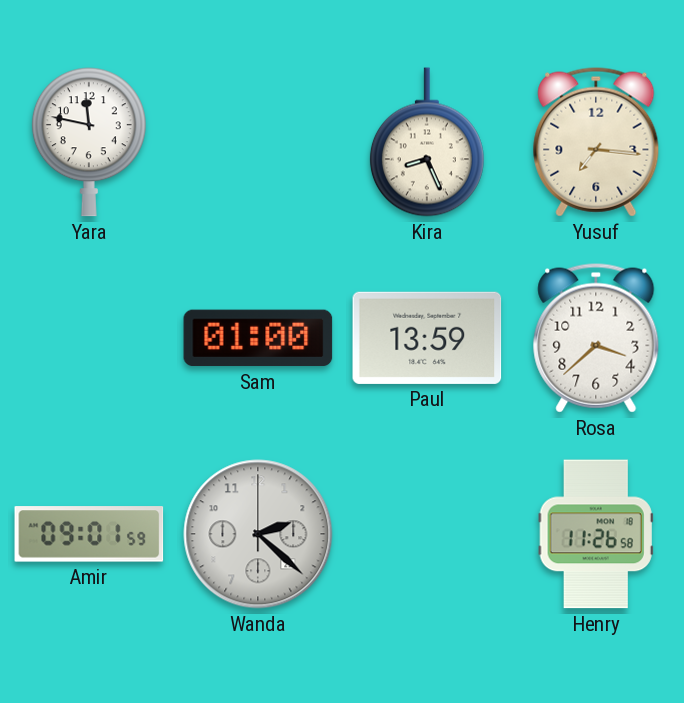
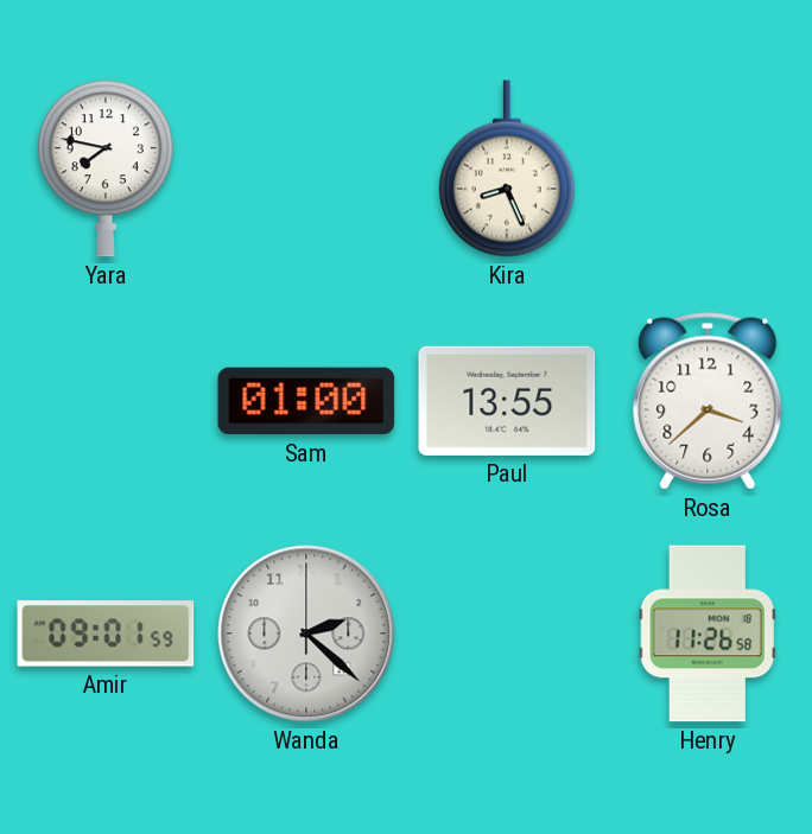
Yara: 11:47 -> 7:47 (106, 168)
Yusuf: 7:16 -> none (596, 142)
Paul: 13:59 -> 13:55 (507, 401)
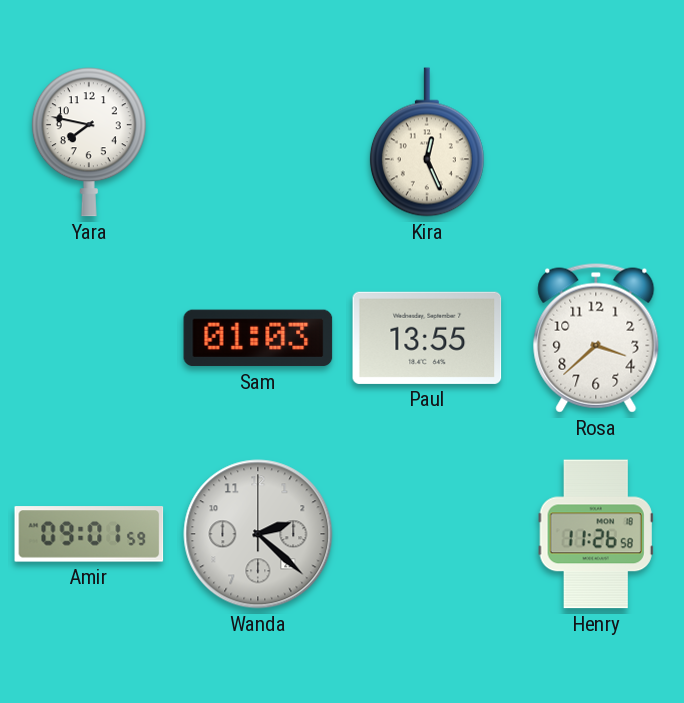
Kira: 8:26 -> 12:26 (427, 142)
Sam: 01:00 -> 01:03 (258, 338)
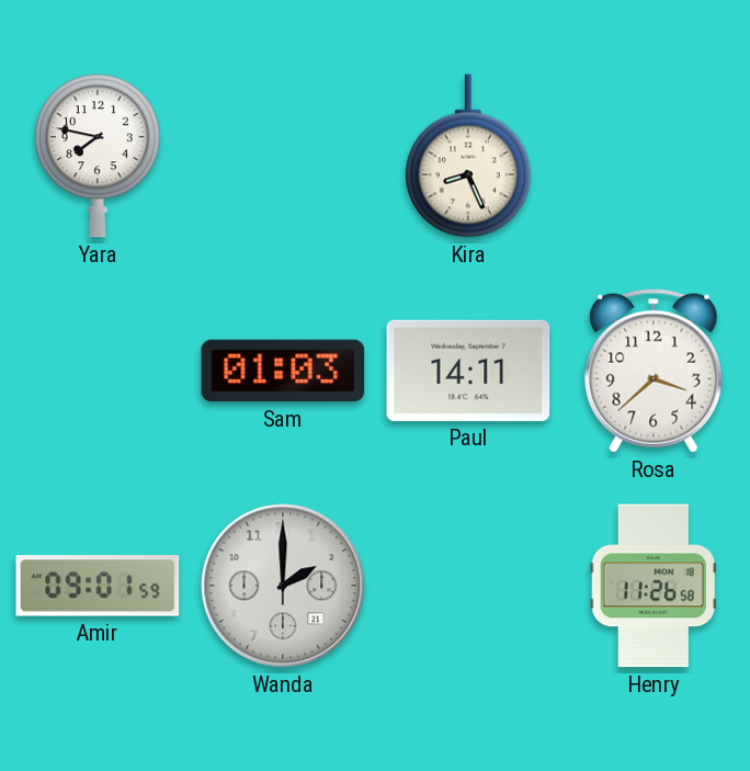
Kira: 12:26 -> 8:26 (468, 156)
Paul: 13:55 -> 14:11 (468, 371)
Wanda: 2:22 -> 2:00 (283, 586)
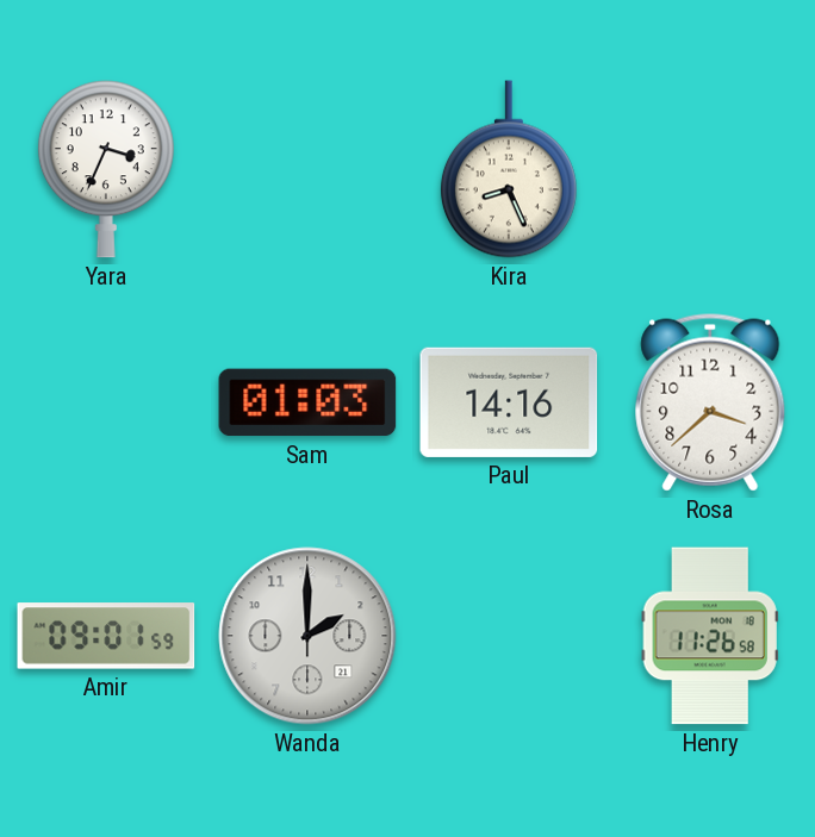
Yara: 7:47 -> 3:34 (106, 169)
Paul: 14:11 -> 14:16 (509, 402)
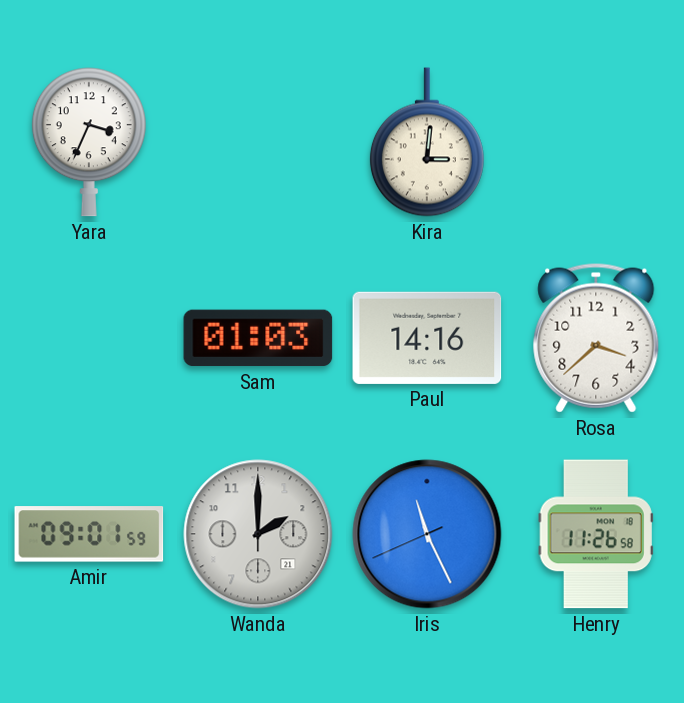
Kira: 8:26 -> 3:01 (427, 142)
Iris: none -> 11:25 (427, 534)
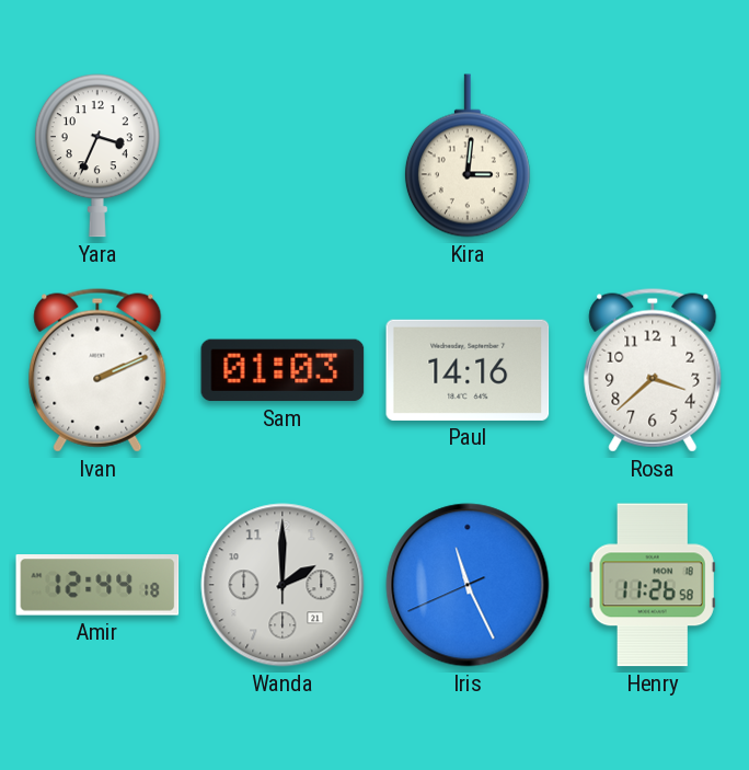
Ivan: none -> 2:11 (97, 370)
Amir: 09:01 -> 12:44 (97, 585)
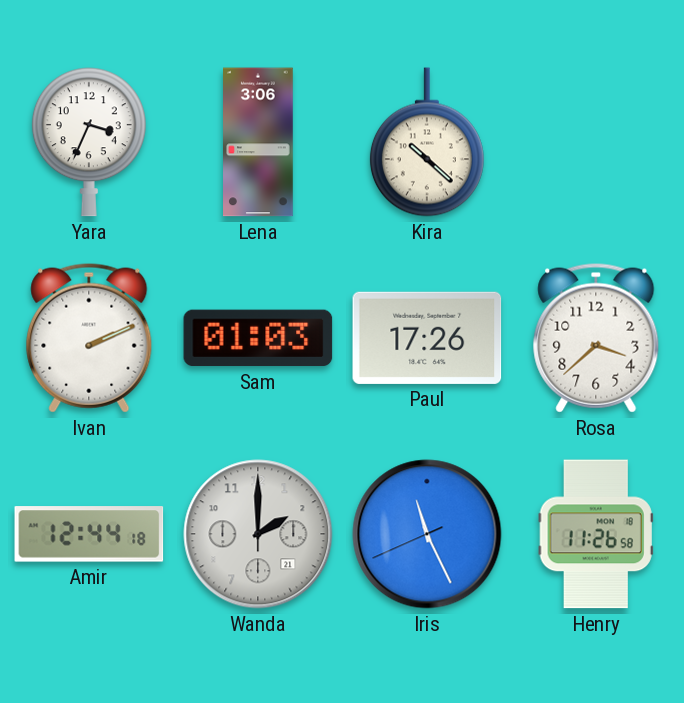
Lena: none -> 3:06 (259, 142)
Kira: 3:01 -> 10:22 (427, 142)
Paul: 14:16 -> 17:26 (427, 338)
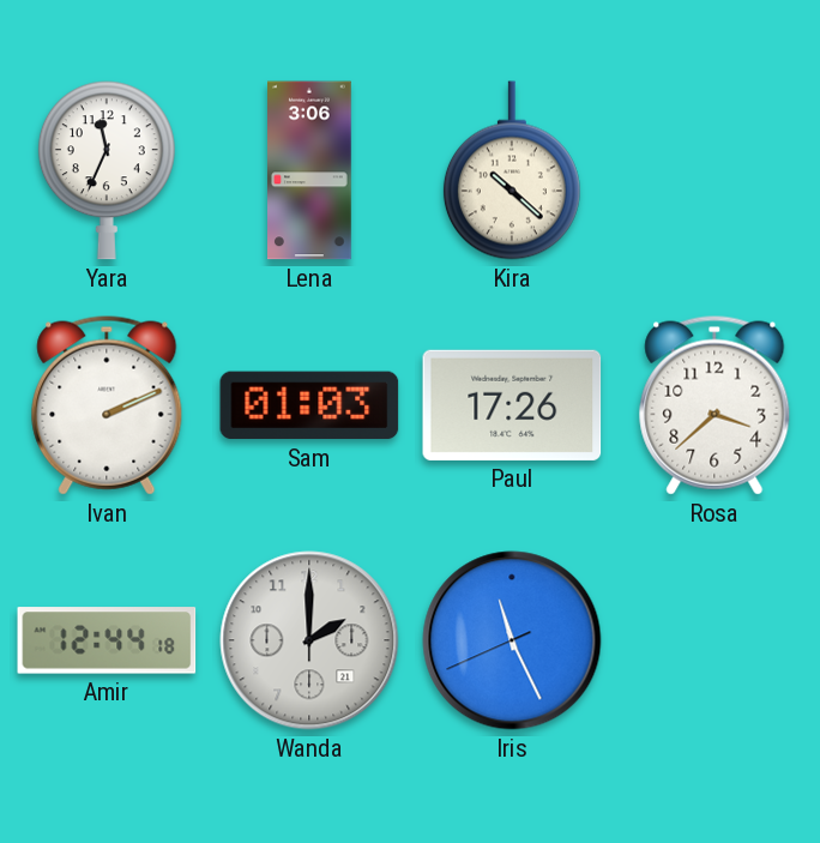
Yara: 3:34 -> 11:34 (107, 170)
Henry: 11:26 -> none (596, 534)
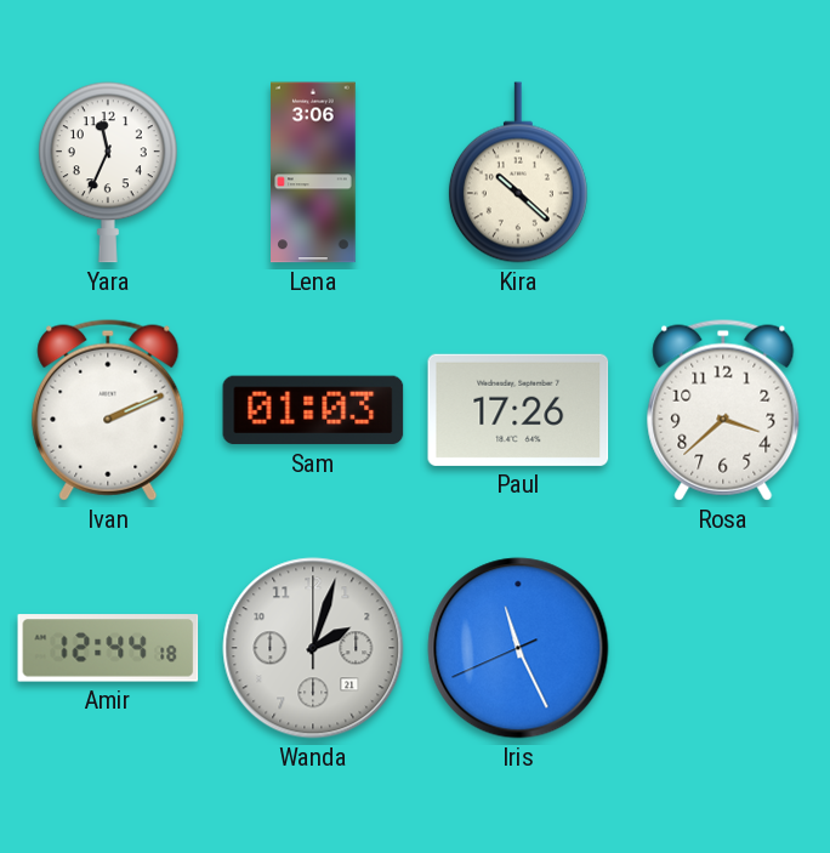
Wanda: 2:00 -> 2:03 (313, 648)
